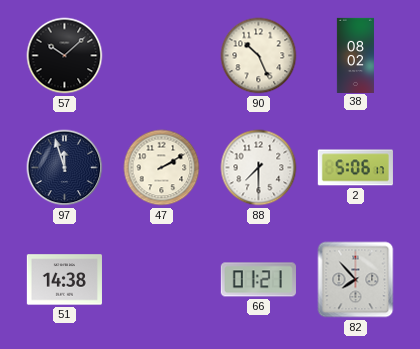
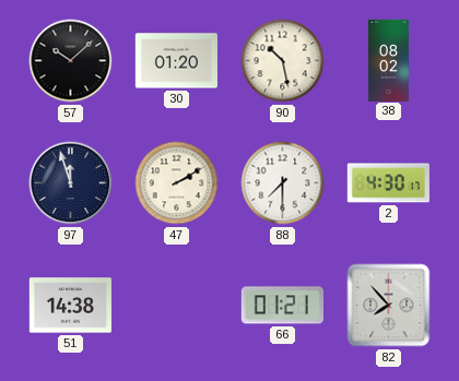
30: none -> 01:20 (176, 61)
90: 10:26 -> 10:28 (283, 61)
2: 5:06 -> 4:30 (388, 183)
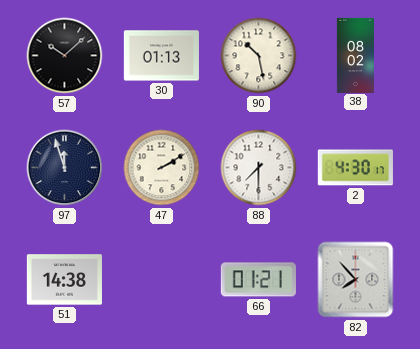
30: 01:20 -> 01:13 (161, 56)
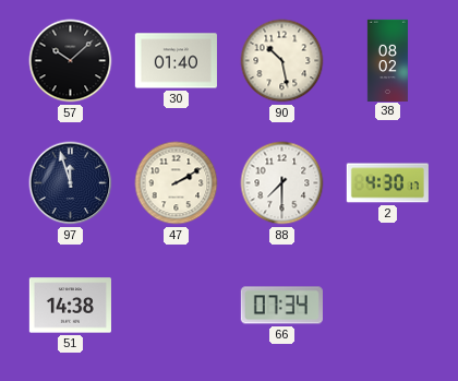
30: 01:13 -> 01:40 (176, 61)
66: 01:21 -> 07:34 (281, 306)
82: 7:53 -> none (356, 280)
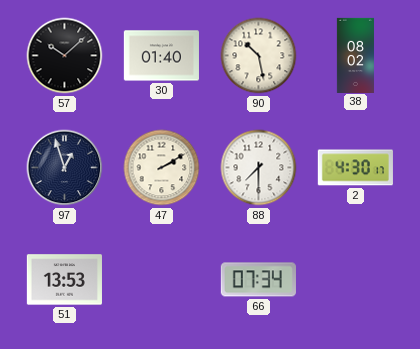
97: 11:57 -> 12:57 (65, 168)
51: 14:38 -> 13:53 (64, 280)
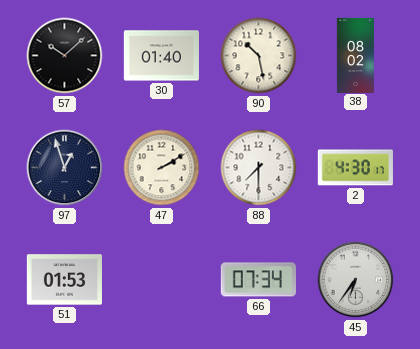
51: 13:53 -> 01:53 (64, 280)
45: none -> 6:36 (356, 280)
